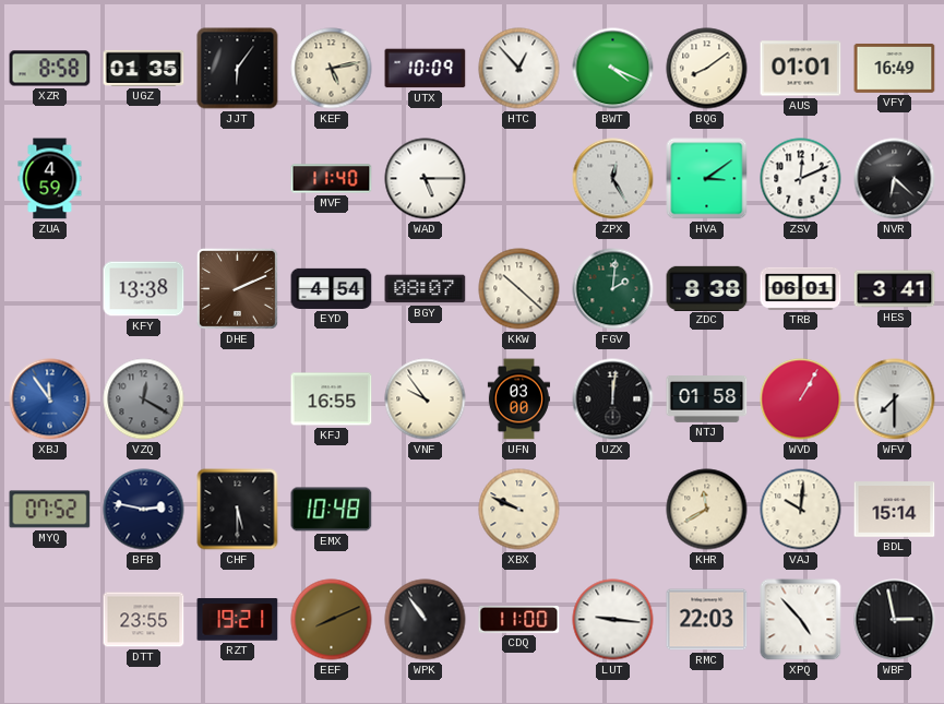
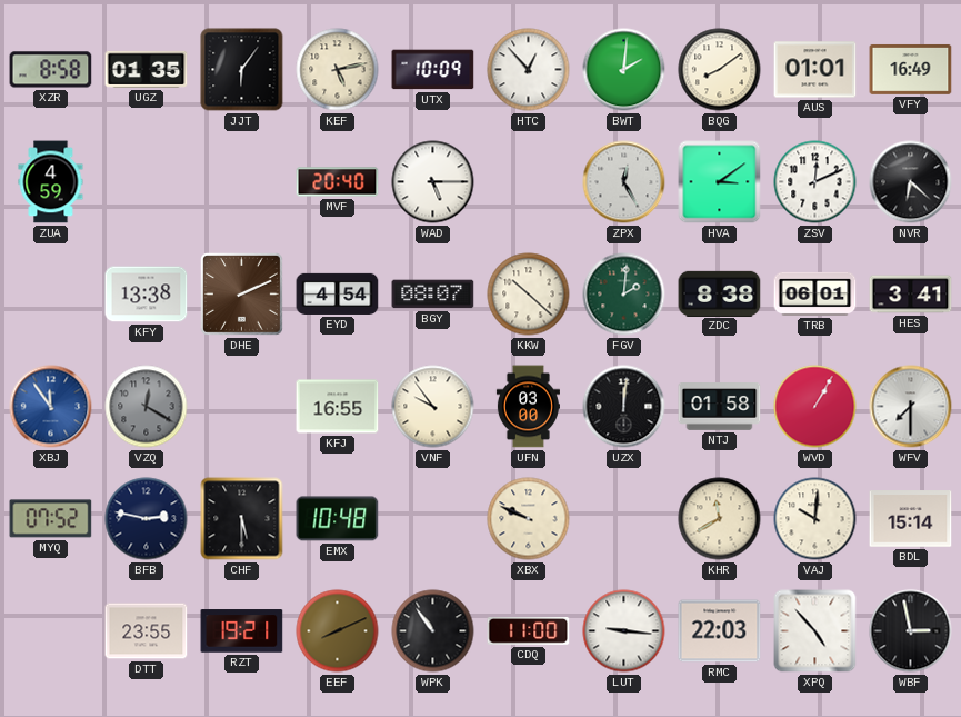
BWT: 4:19 -> 2:01 (624, 70)
MVF: 11:40 -> 20:40 (338, 182)
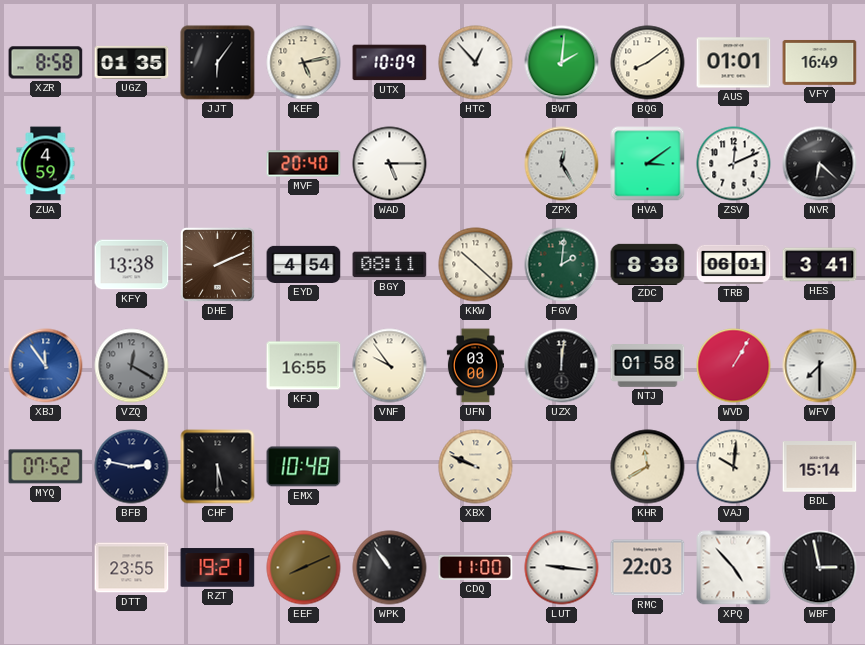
BGY: 08:07 -> 08:11 (390, 265)
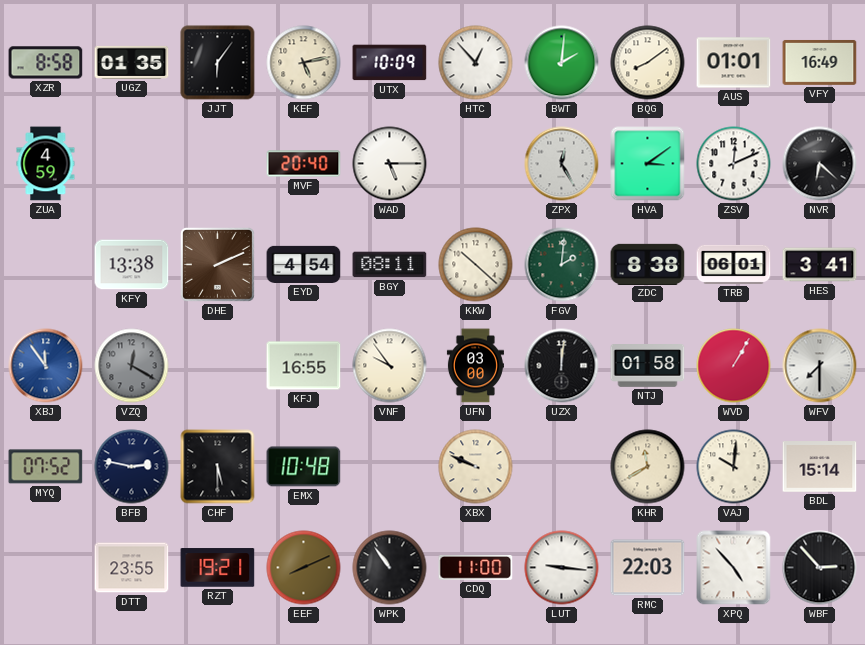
WBF: 2:58 -> 2:53 (820, 568)
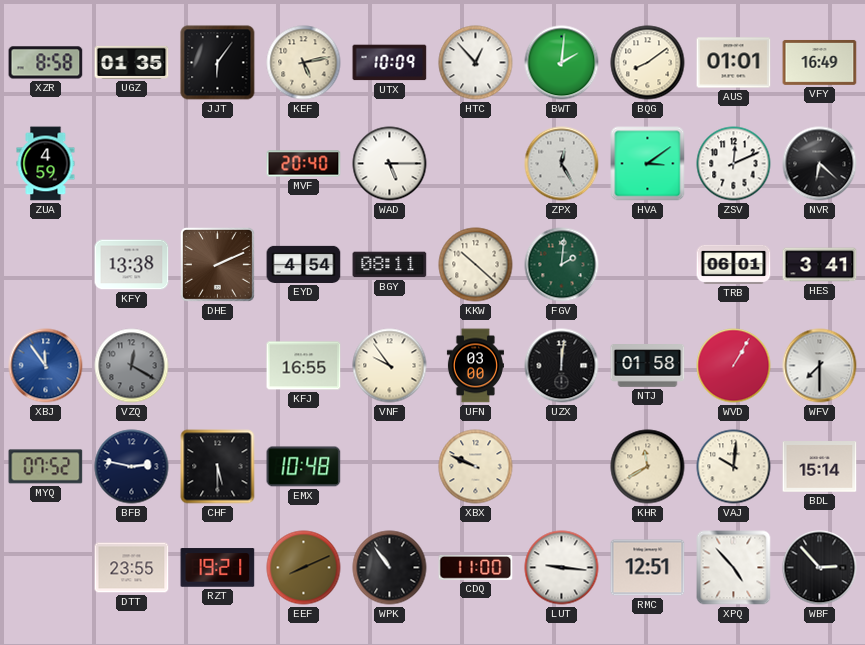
ZDC: 8:38 -> none (648, 264)
RMC: 22:03 -> 12:51 (648, 568)
